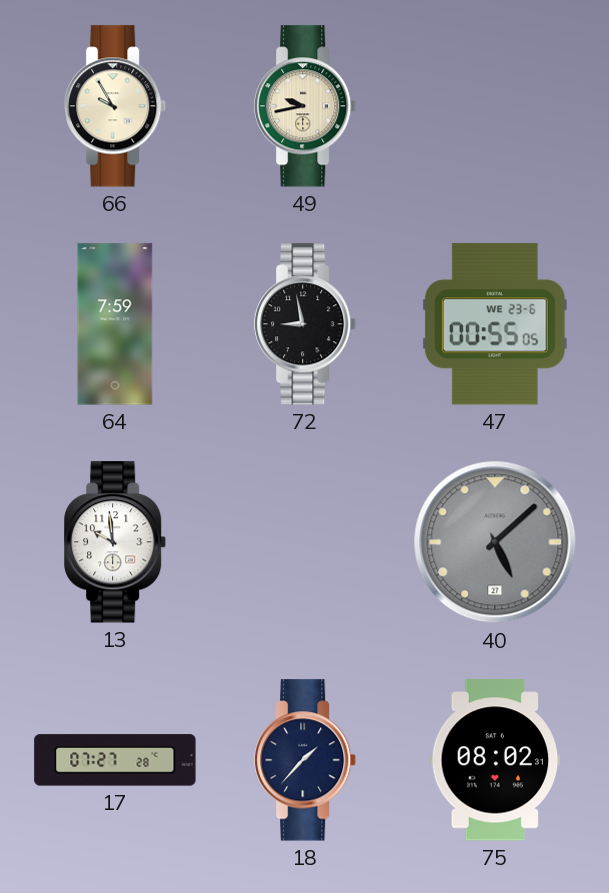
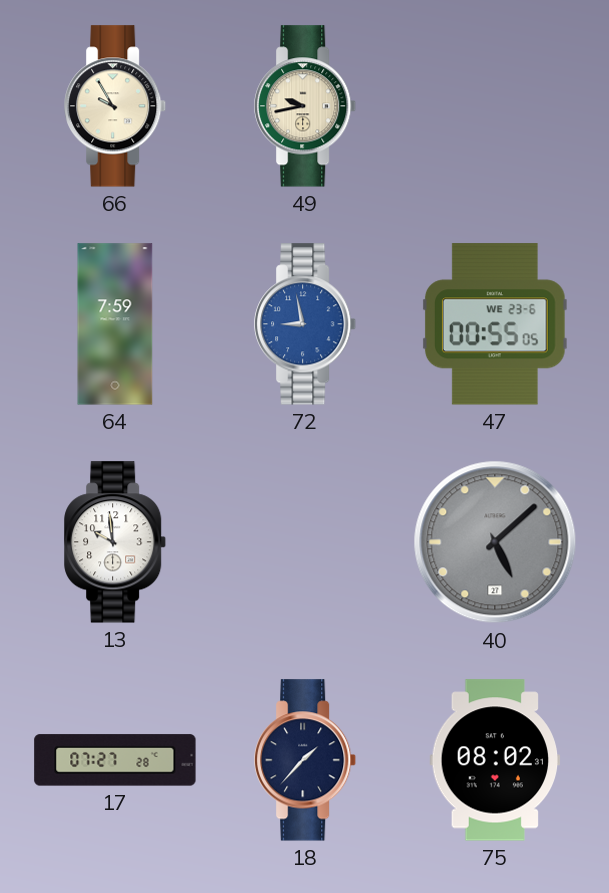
72 dial: black -> blue (306, 324)
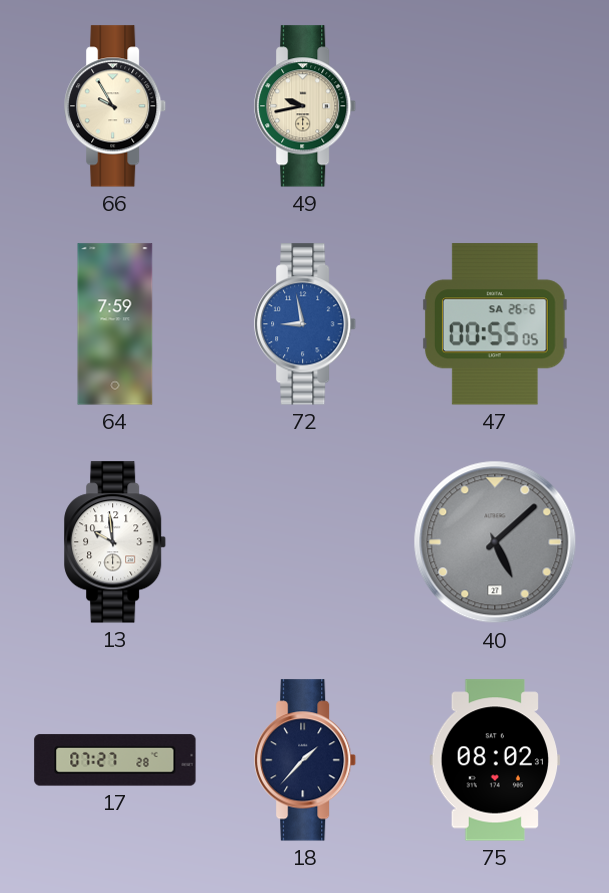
47 date: WE 23-6 -> SA 26-6 (495, 324)
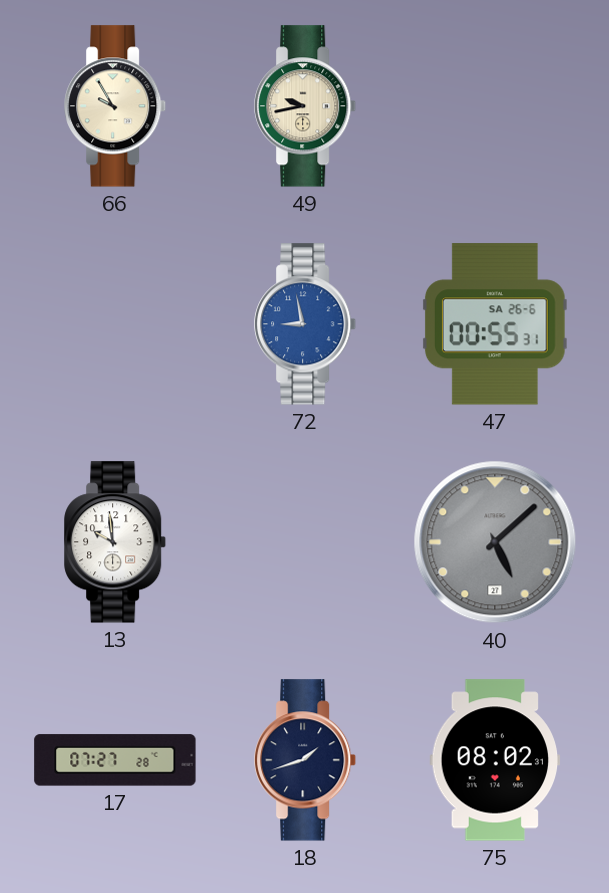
64: 7:59 -> none (115, 324)
47: 00:55:05 -> 00:55:31 (495, 324)
18: 1:37 -> 1:42 (306, 760)
